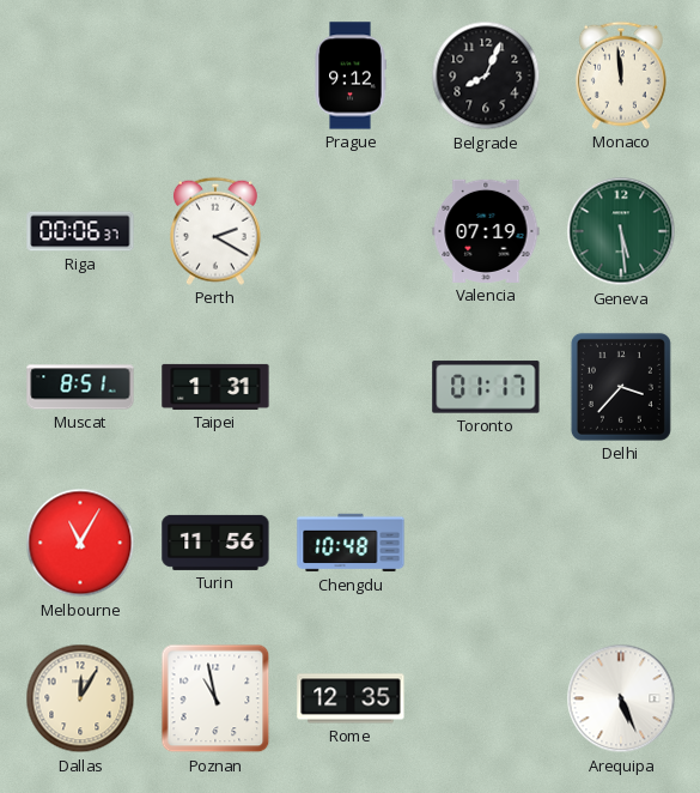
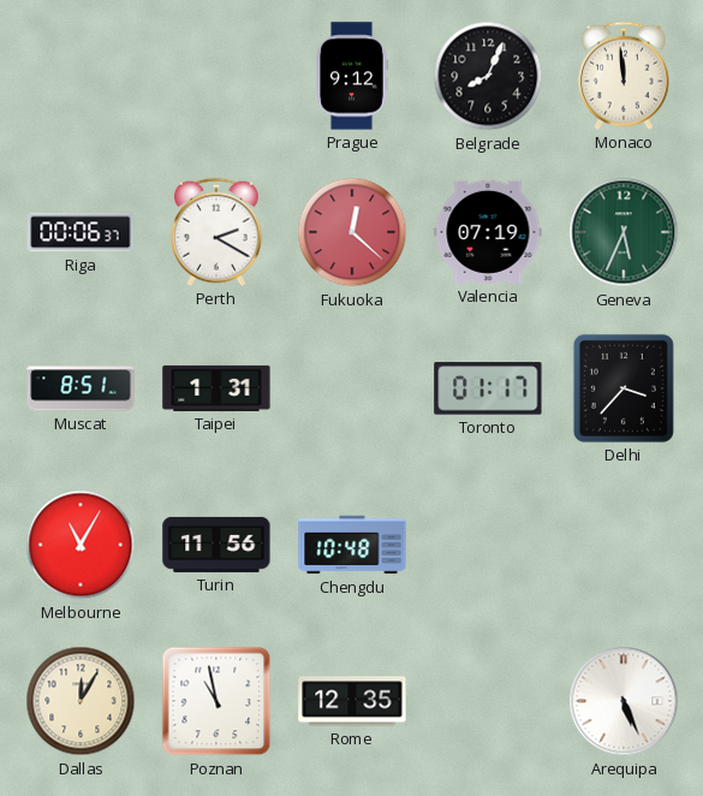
Fukuoka: none -> 12:22 (352, 232)
Geneva: 5:29 -> 5:34 (624, 232)
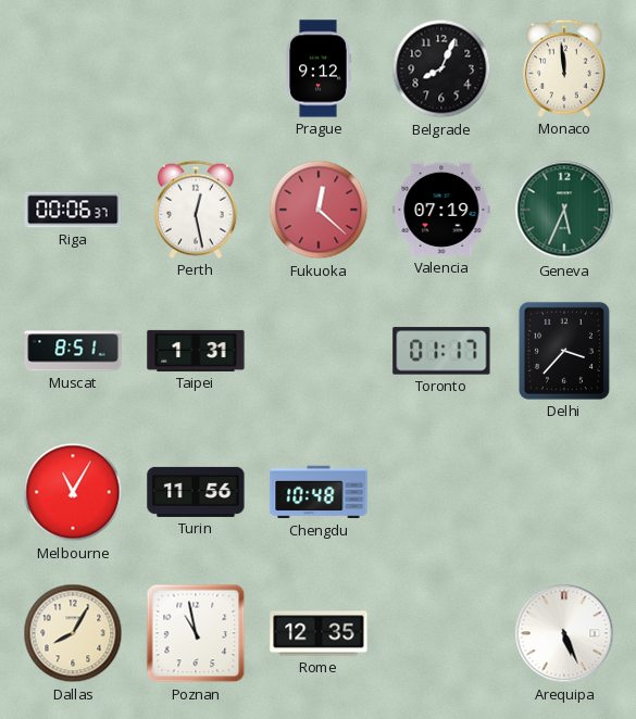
Perth: 2:20 -> 12:28 (196, 210)
Dallas: 12:05 -> 8:05 (73, 633)
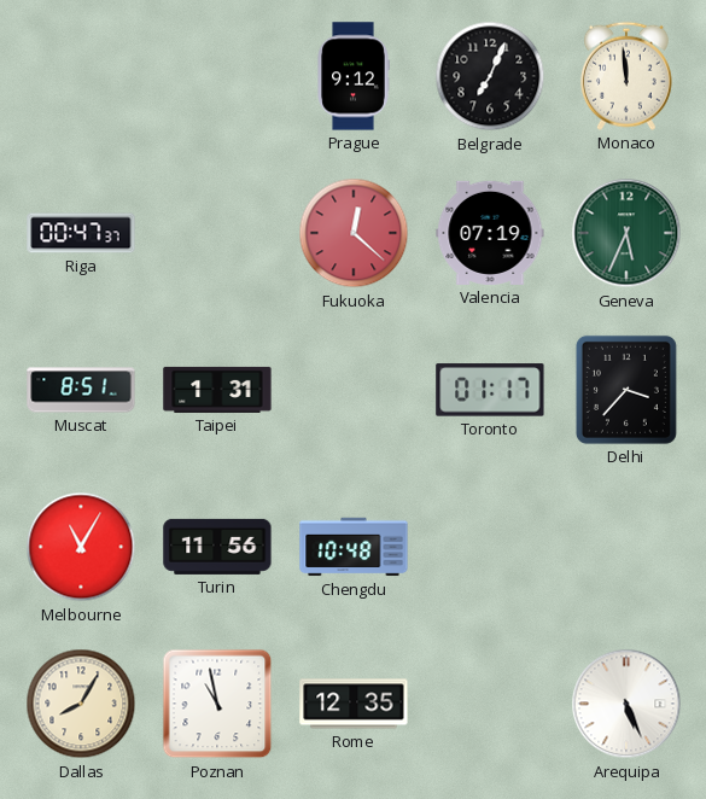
Belgrade: 8:04 -> 7:04 (490, 76)
Riga: 00:06 -> 00:47 (81, 233)
Perth: 12:28 -> none (196, 210)
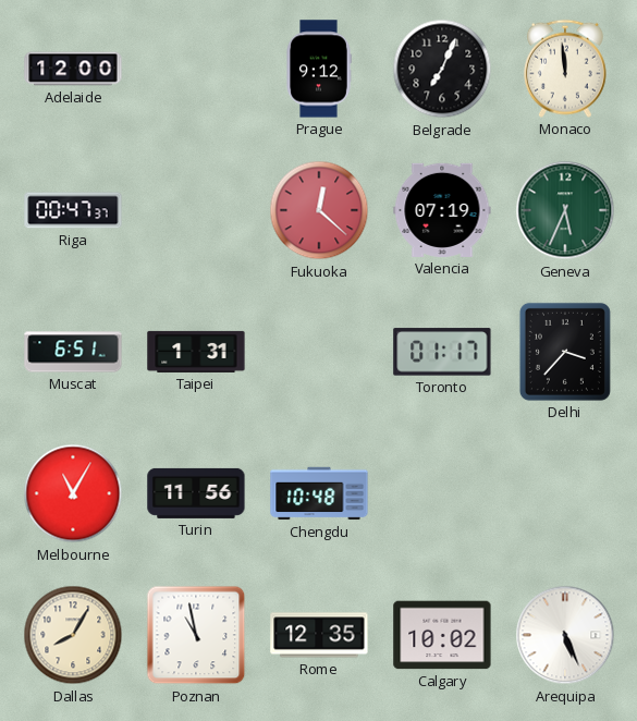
Adelaide: none -> 12:00 (73, 69)
Muscat: 8:51 -> 6:51 (73, 352)
Calgary: none -> 10:02 (442, 635)
